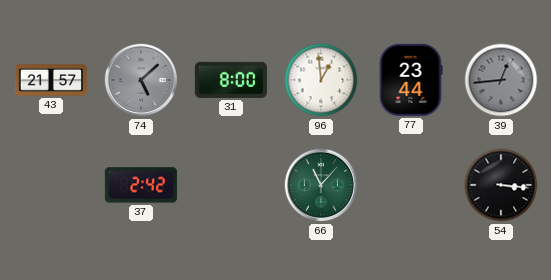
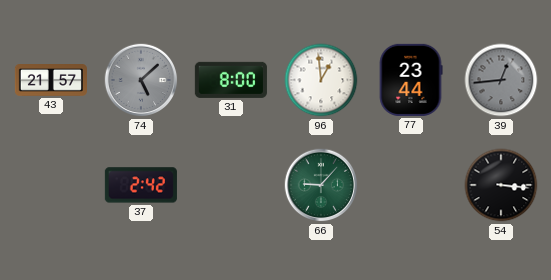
66: 11:07 -> 9:07 (321, 185)
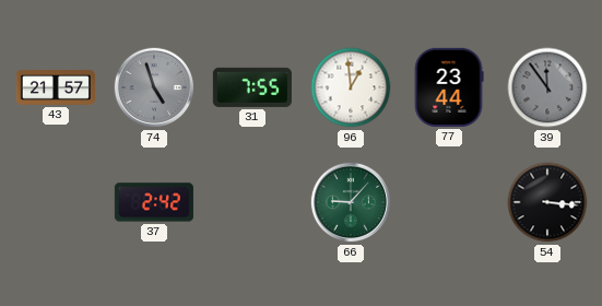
74: 5:08 -> 4:57 (154, 87)
31: 8:00 -> 7:55 (252, 87)
39: 12:44 -> 11:54 (547, 87)
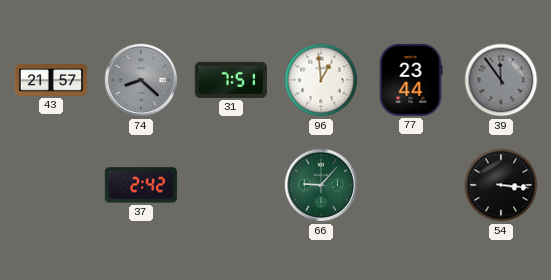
74: 4:57 -> 8:22 (141, 80)
31: 7:55 -> 7:51 (231, 80)
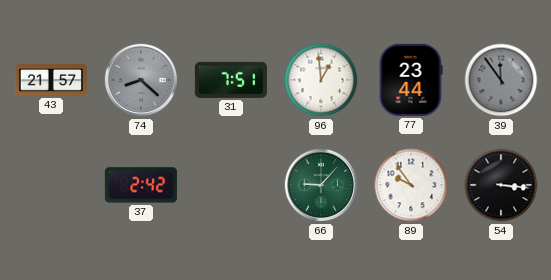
89: none -> 9:54 (411, 185)
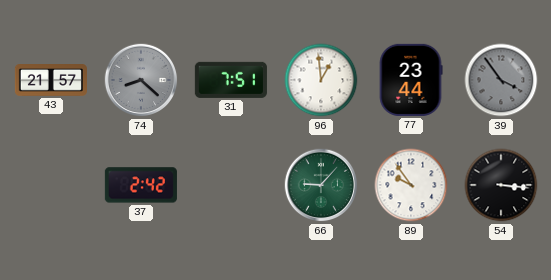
39: 11:54 -> 3:54 (501, 80)
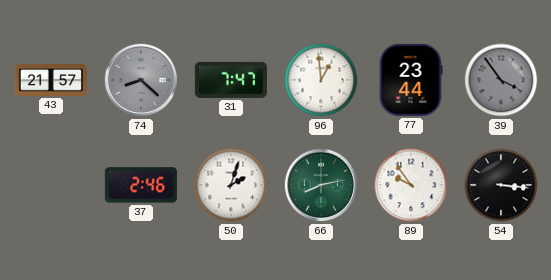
31: 7:51 -> 7:47 (231, 80)
37: 2:42 -> 2:46 (141, 185)
50: none -> 2:03 (231, 185)
66: 9:07 -> 8:13 (321, 185)
